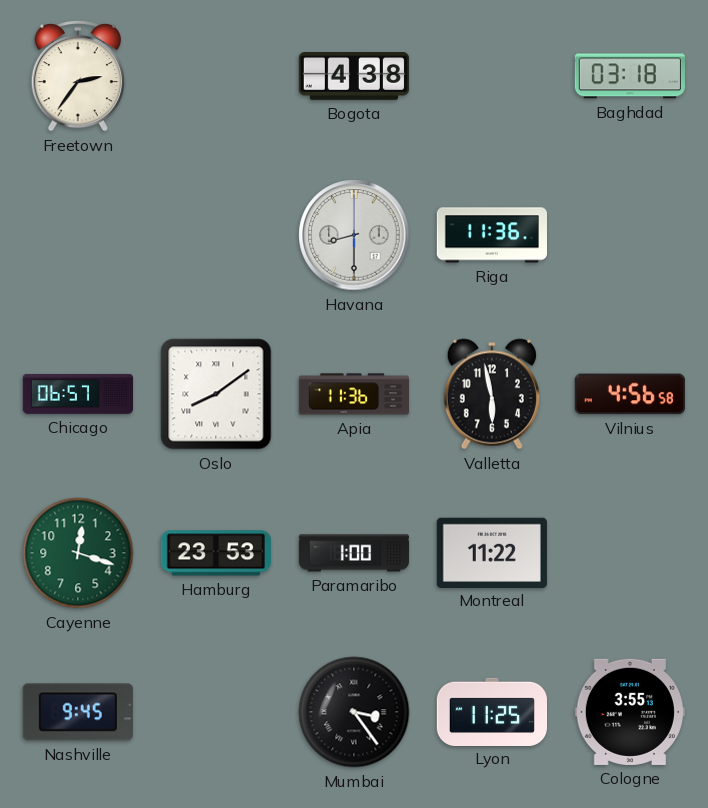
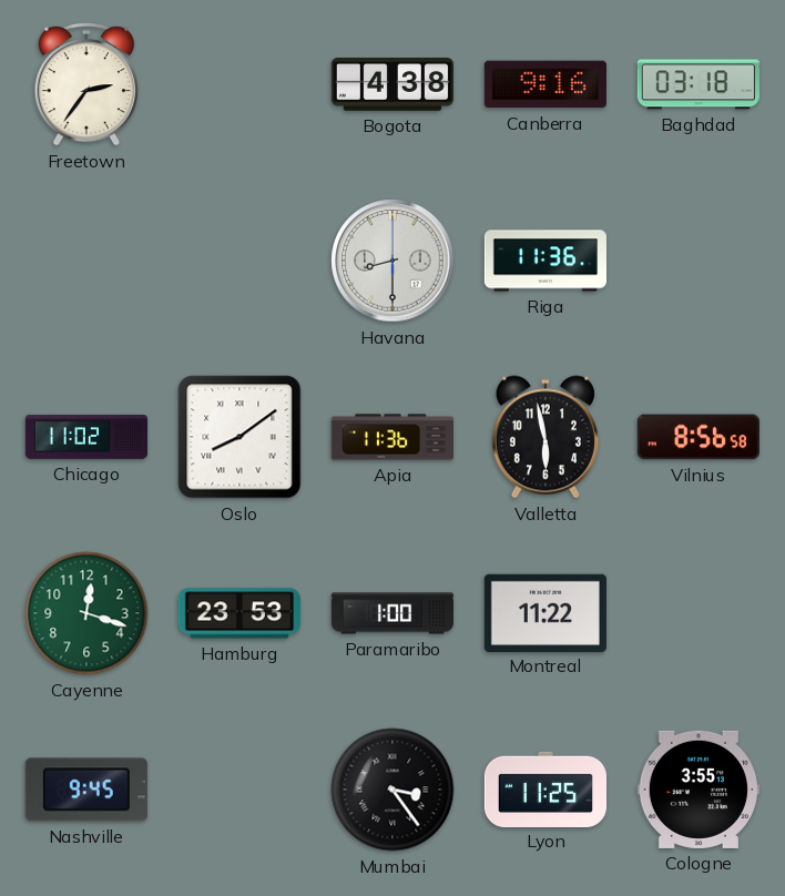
Canberra: none -> 9:16 (546, 84)
Chicago: 06:57 -> 11:02 (85, 437)
Vilnius: 4:56 -> 8:56 (699, 437)
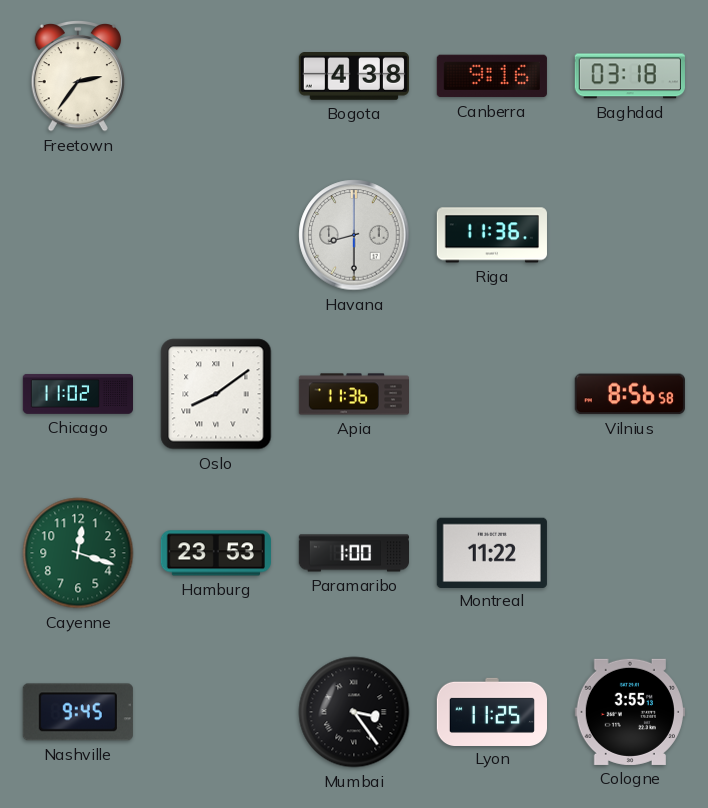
Valletta: 5:58 -> none (546, 437)
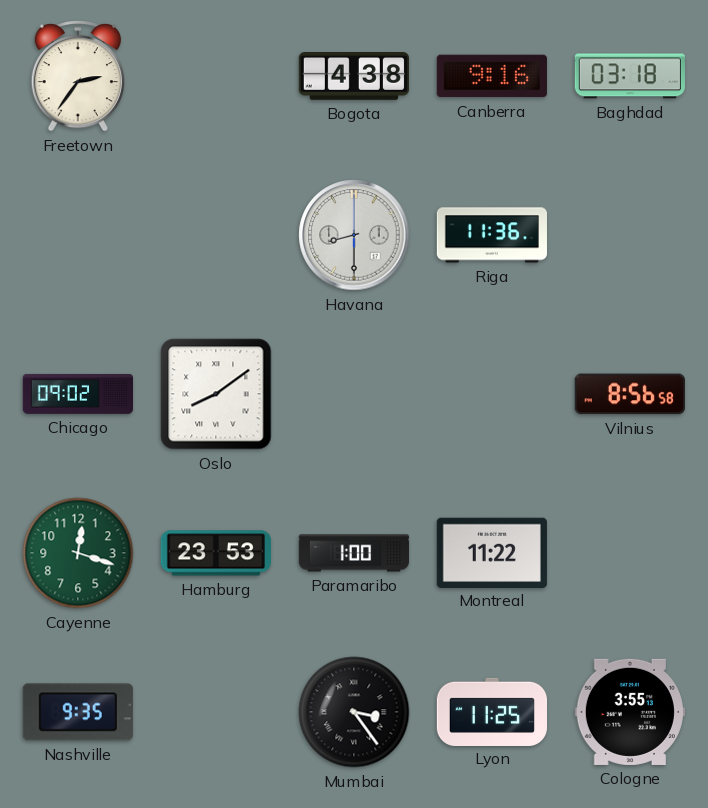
Chicago: 11:02 -> 09:02 (77, 394)
Apia: 11:36 -> none (353, 394)
Nashville: 9:45 -> 9:35 (78, 712)
